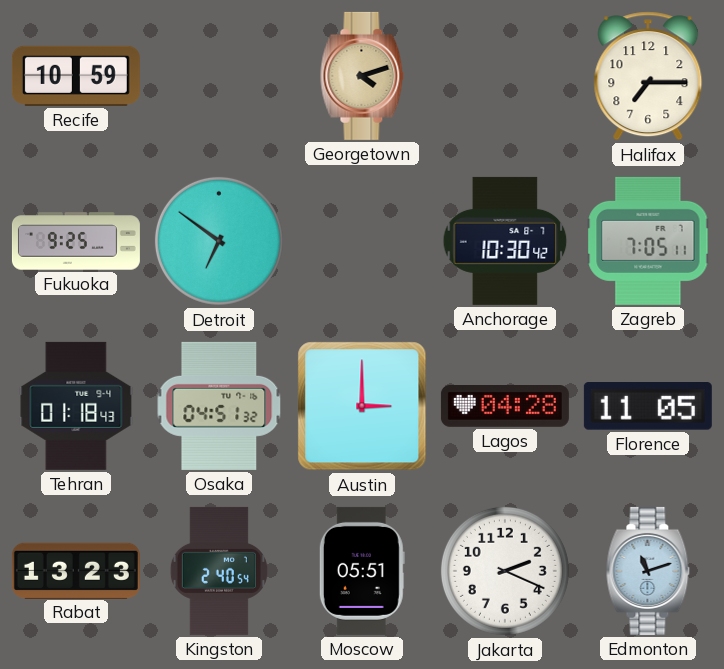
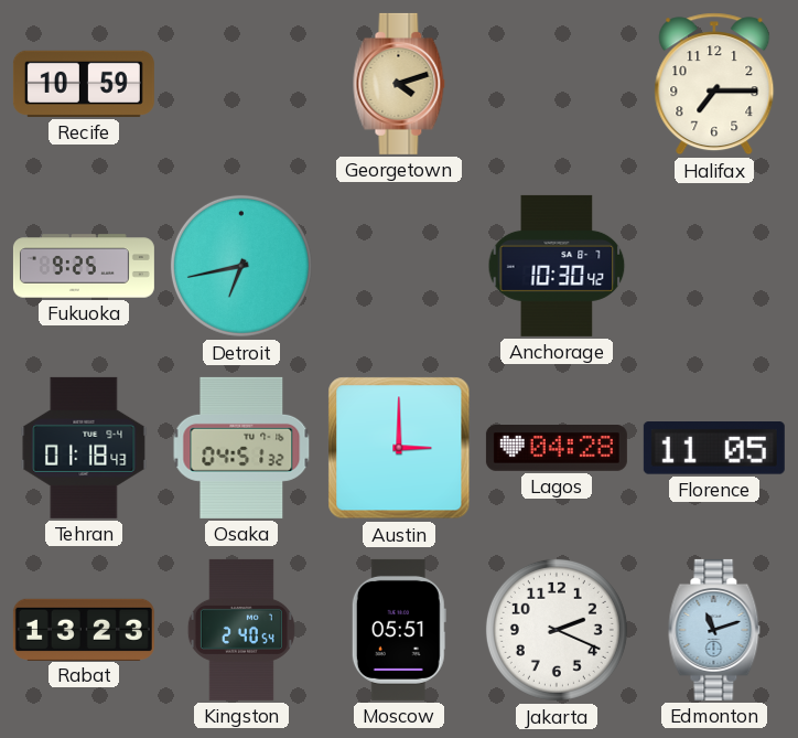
Detroit: 6:51 -> 6:43 (241, 266)
Zagreb: 7:05 -> none (648, 241)
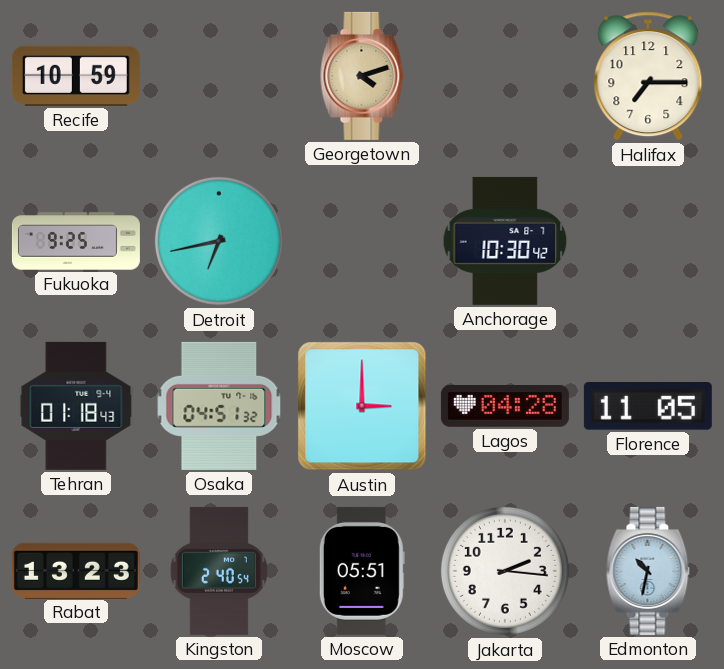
Jakarta: 2:19 -> 2:16 (505, 571)
Edmonton: 11:12 -> 10:32 (648, 571)
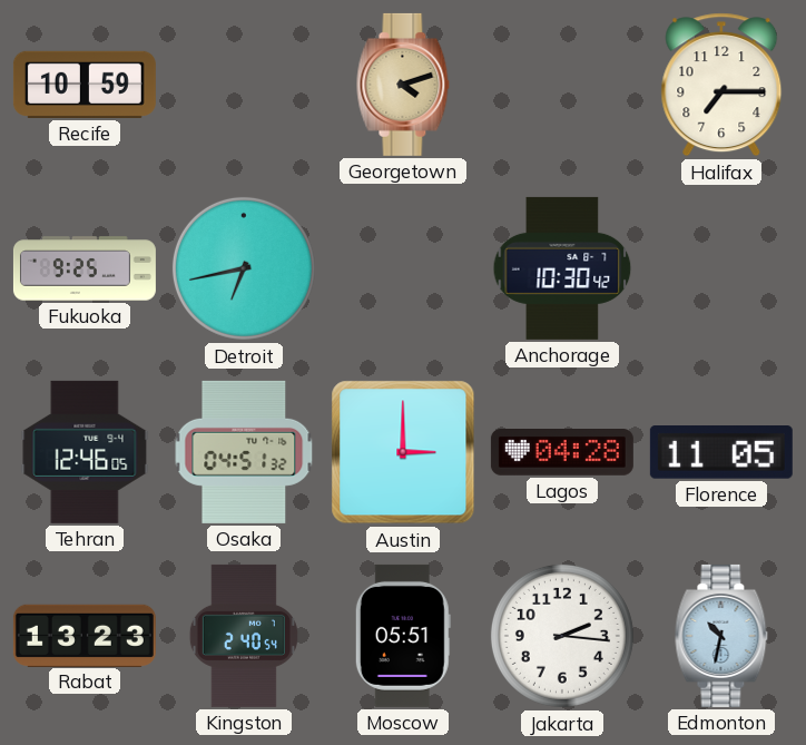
Tehran: 01:18 -> 12:46 (85, 452)
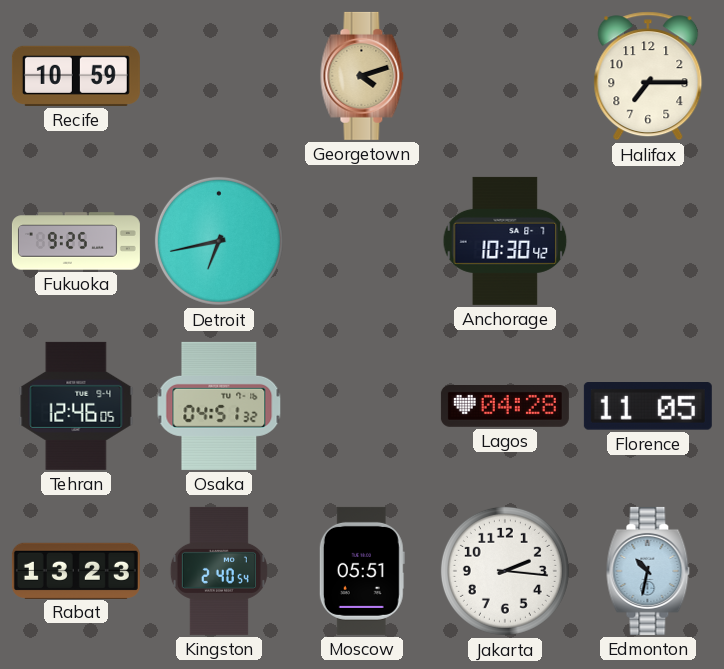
Austin: 3:00 -> none (403, 452)
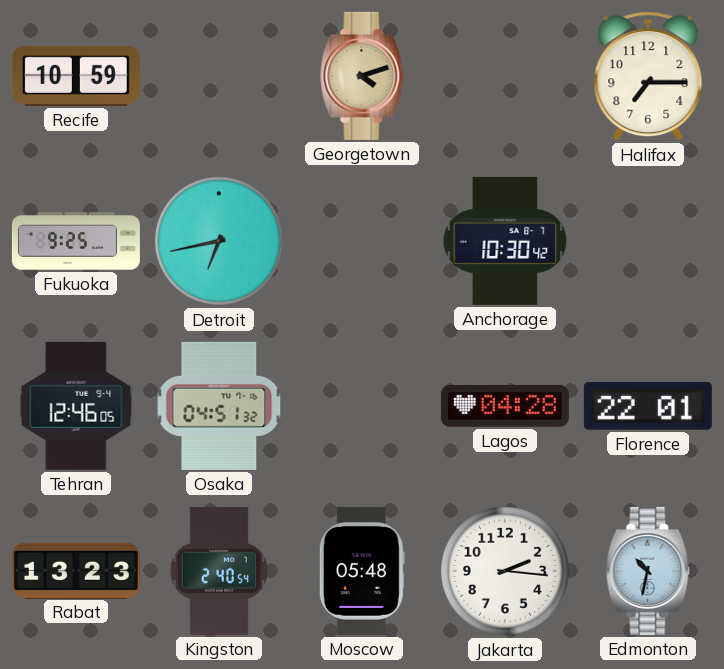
Florence: 11:05 -> 22:01 (648, 407)
Moscow: 05:51 -> 05:48 (362, 571)
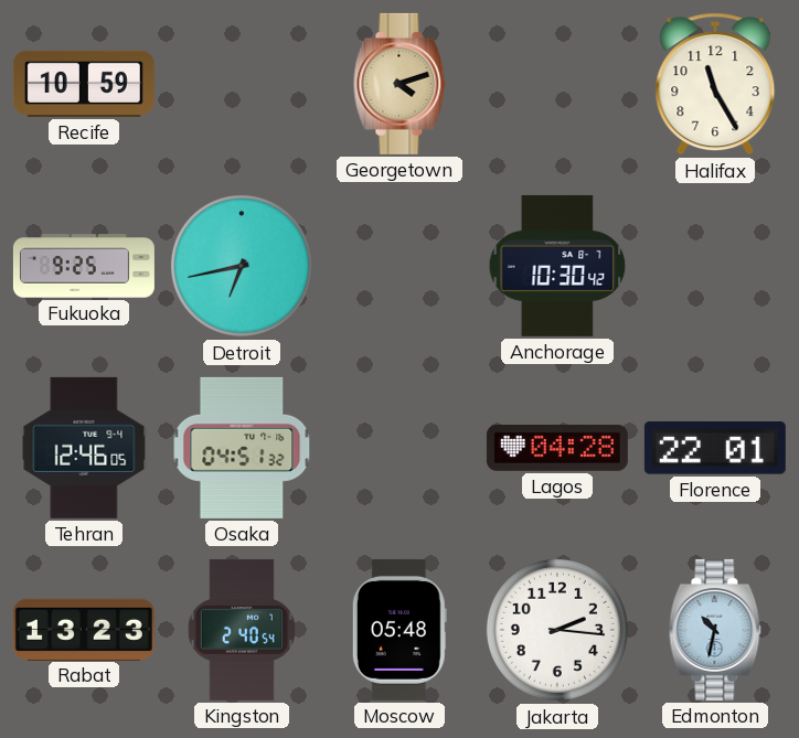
Halifax: 7:15 -> 11:25 (715, 84)
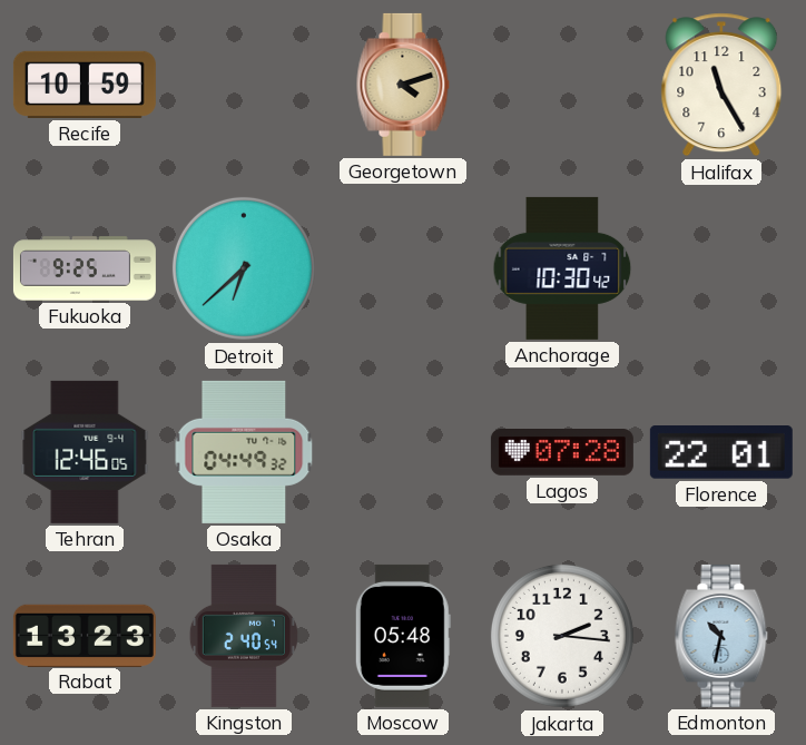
Detroit: 6:43 -> 6:38 (244, 268)
Osaka: 04:51 -> 04:49 (244, 452)
Lagos: 04:28 -> 07:28 (562, 453)
